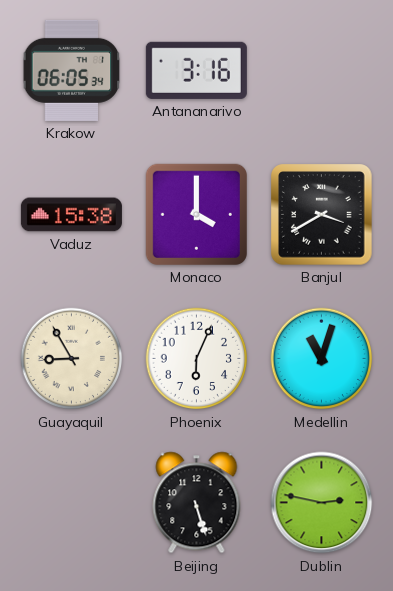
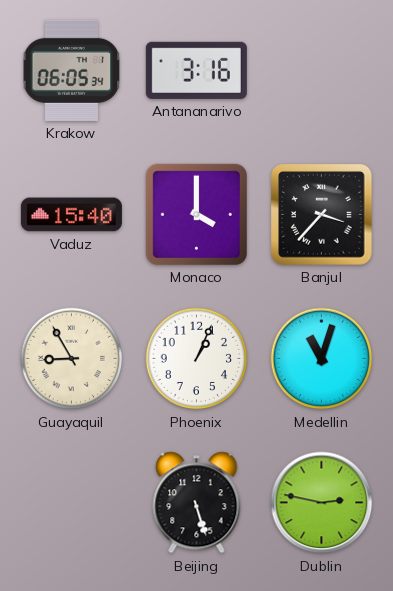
Vaduz: 15:38 -> 15:40 (71, 215)
Banjul: 3:40 -> 3:37 (322, 215)
Phoenix: 6:04 -> 1:04 (197, 359)
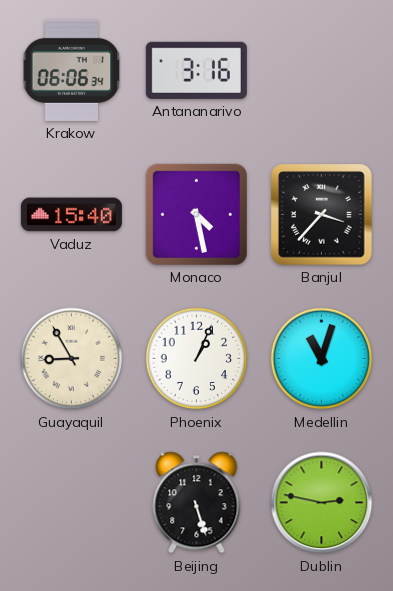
Krakow: 06:05 -> 06:06 (72, 70)
Monaco: 4:00 -> 4:28 (196, 214)
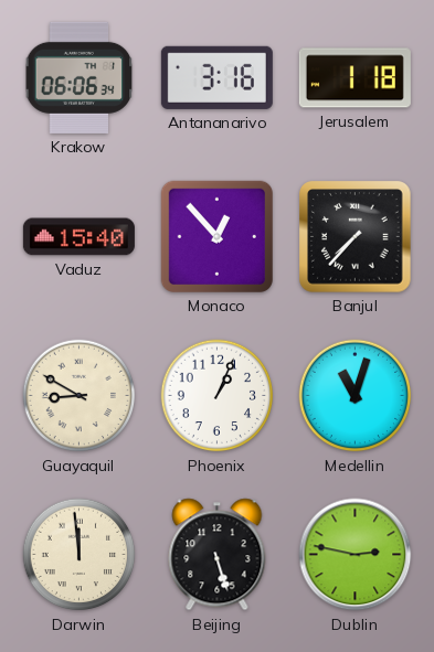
Jerusalem: none -> 1:18 (354, 78)
Monaco: 4:28 -> 12:53 (216, 236)
Banjul: 3:37 -> 7:37 (356, 237)
Guayaquil: 8:55 -> 8:50 (80, 396)
Darwin: none -> 11:59 (80, 555)
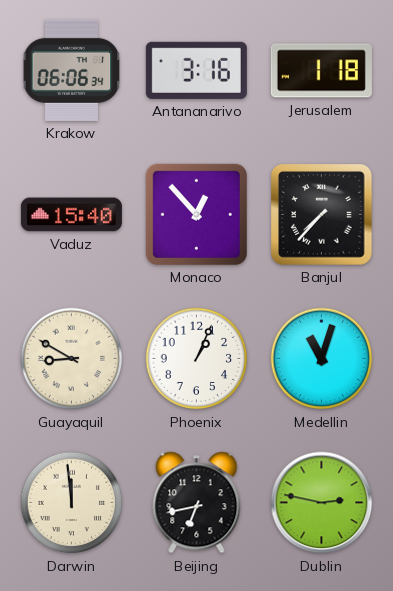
Beijing: 5:27 -> 6:43 (197, 503)
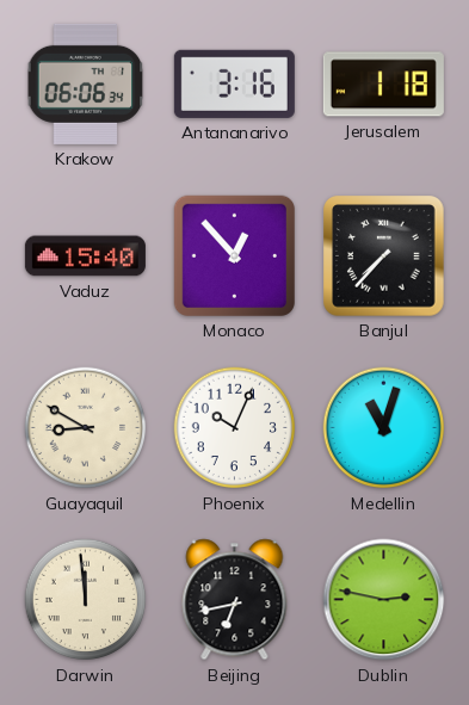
Phoenix: 1:04 -> 10:04 (235, 428)
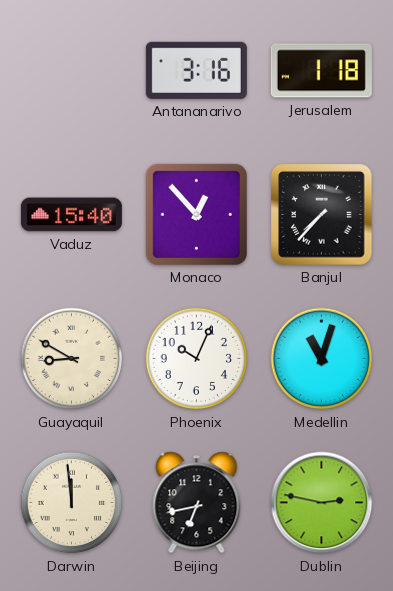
Krakow: 06:06 -> none (86, 84)
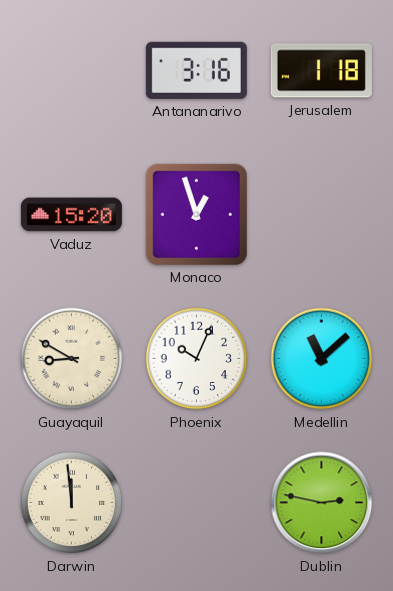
Vaduz: 15:40 -> 15:20 (71, 215)
Monaco: 12:53 -> 12:57 (196, 214)
Banjul: 7:37 -> none (322, 215)
Medellin: 11:03 -> 11:08 (322, 359)
Beijing: 6:43 -> none (197, 503)
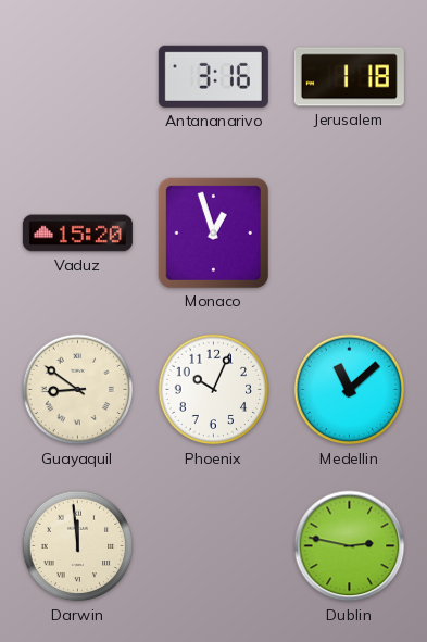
Guayaquil: 8:50 -> 8:51 (78, 390)
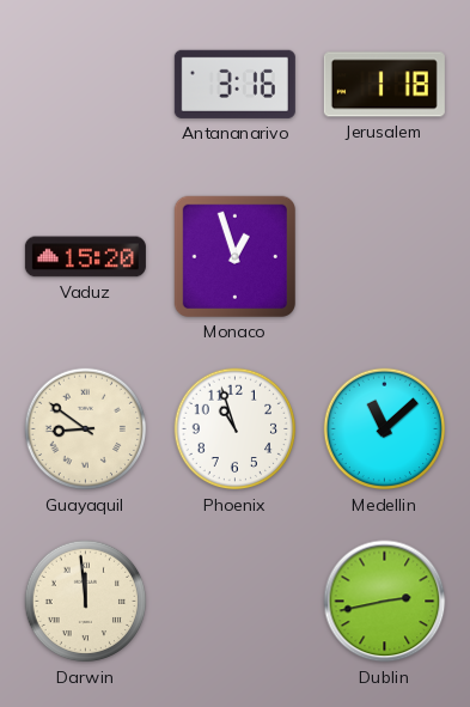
Phoenix: 10:04 -> 10:57 (236, 429)
Dublin: 2:47 -> 2:43 (385, 602)
